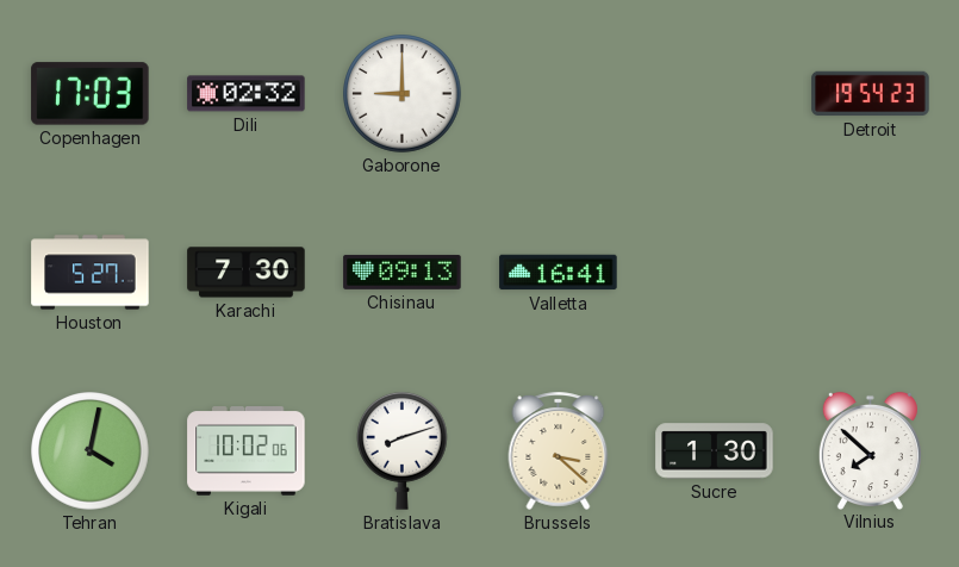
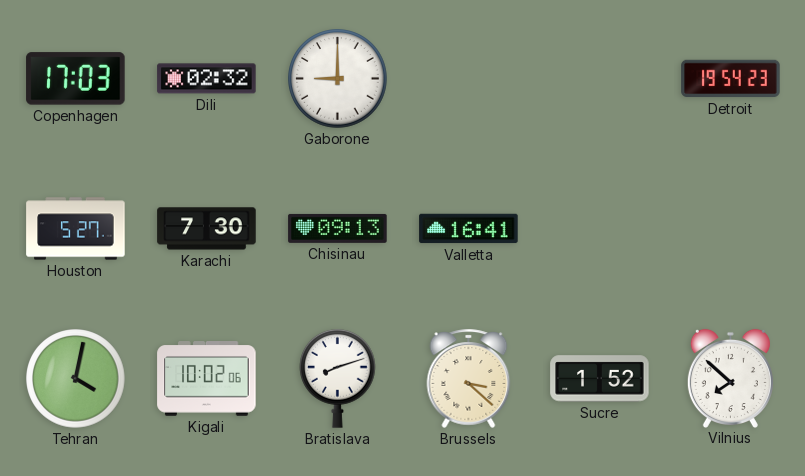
Sucre: 1:30 -> 1:52 (600, 379)
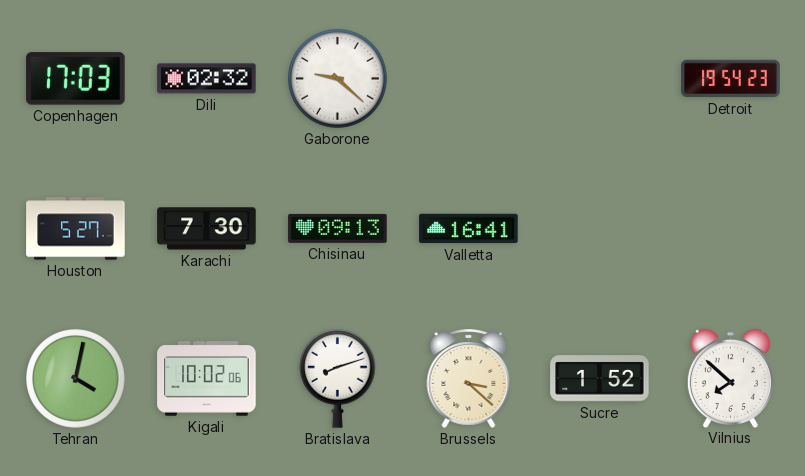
Gaborone: 9:00 -> 9:22 (338, 79)
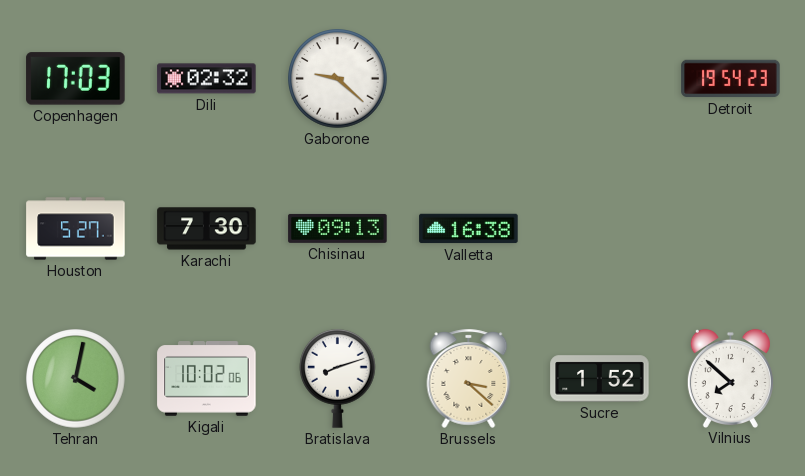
Valletta: 16:41 -> 16:38 (469, 229)
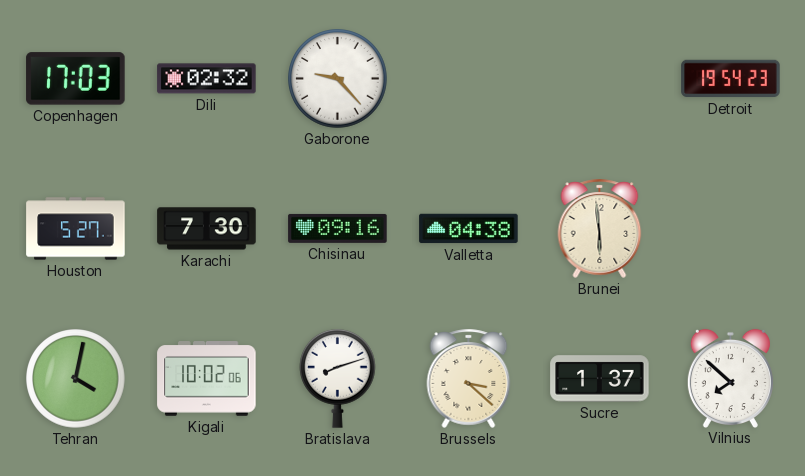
Gaborone: 9:22 -> 9:23 (338, 79)
Chisinau: 09:13 -> 09:16 (338, 228)
Valletta: 16:38 -> 04:38 (469, 229)
Brunei: none -> 5:59 (600, 228)
Sucre: 1:52 -> 1:37 (600, 379)
